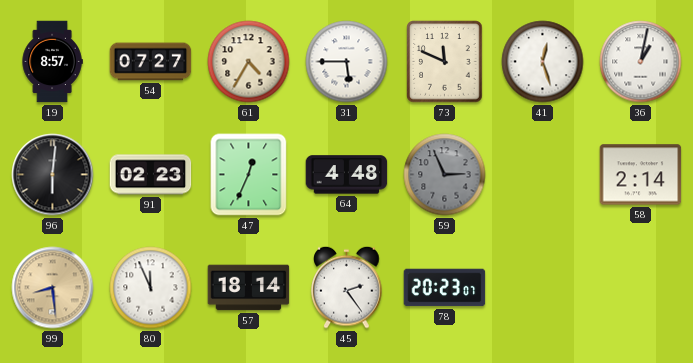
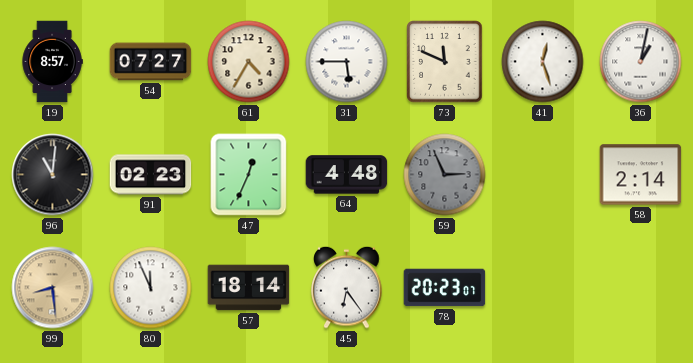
96: 6:01 -> 11:01 (53, 175)
45: 2:24 -> 6:24 (347, 287)
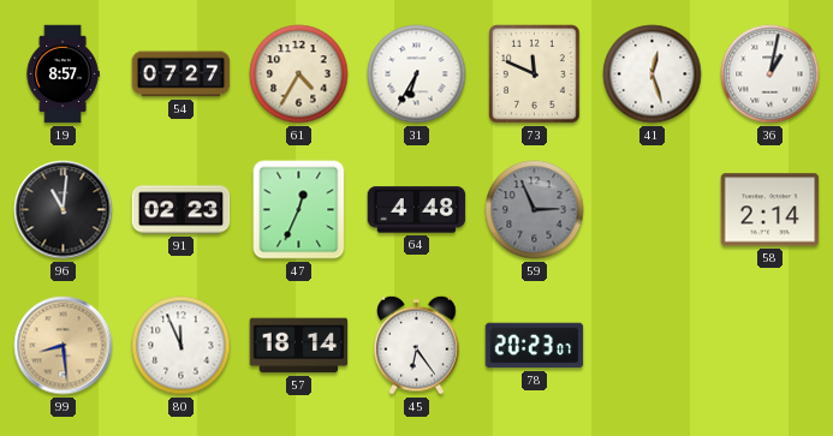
31: 5:45 -> 6:35 (417, 74)
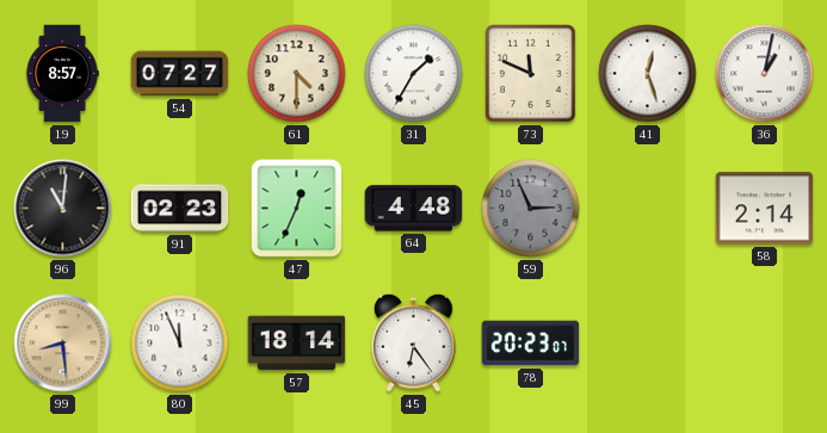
61: 4:35 -> 4:30 (297, 74)
31: 6:35 -> 1:35 (414, 74)
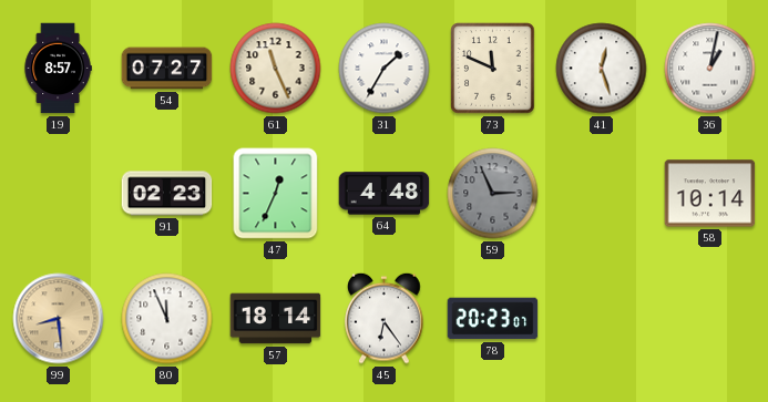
61: 4:30 -> 11:26 (276, 69)
96: 11:01 -> none (63, 209)
58: 2:14 -> 10:14 (710, 194)
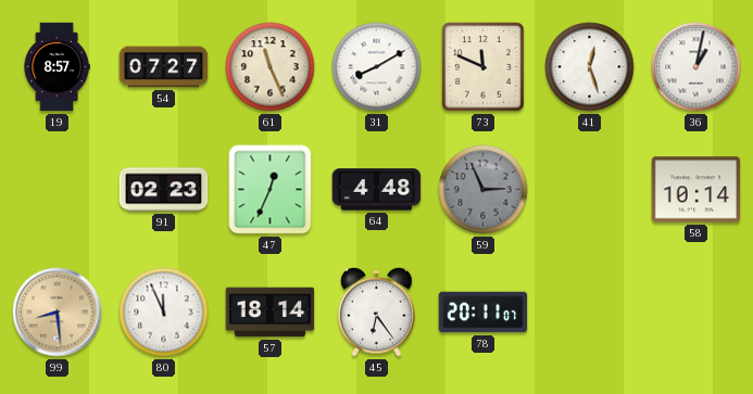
31: 1:35 -> 8:10 (377, 67)
78: 20:23 -> 20:11 (484, 313)
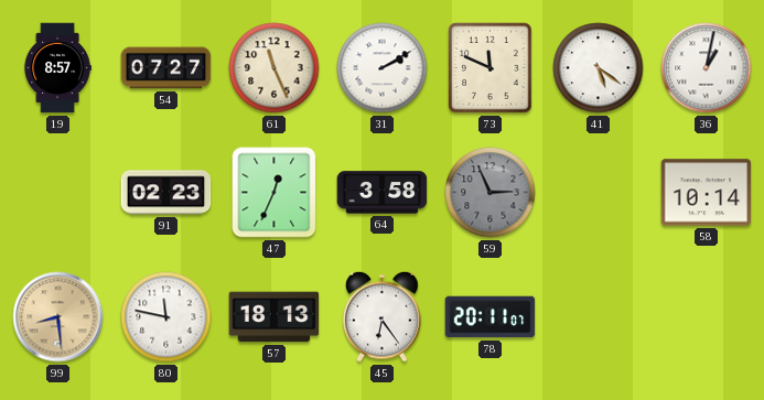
31: 8:10 -> 2:10 (383, 68)
41: 12:27 -> 5:21 (599, 68)
64: 4:48 -> 3:58 (383, 193)
80: 11:56 -> 11:47 (166, 317)
57: 18:14 -> 18:13 (275, 317)
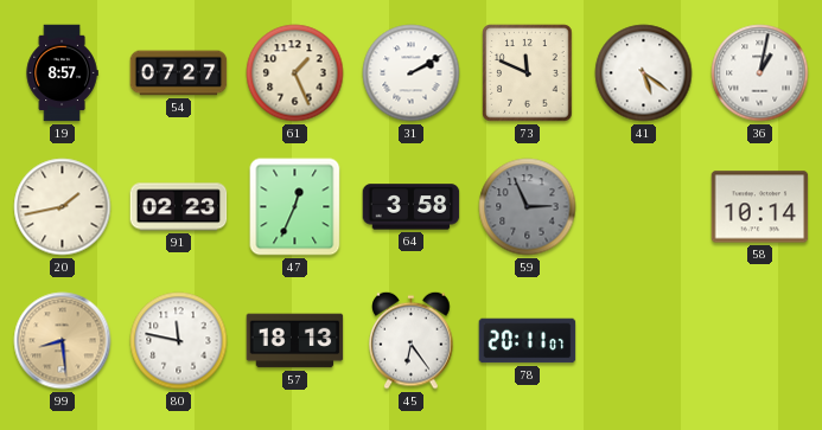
61: 11:26 -> 1:26 (295, 73)
20: none -> 1:43 (63, 207)
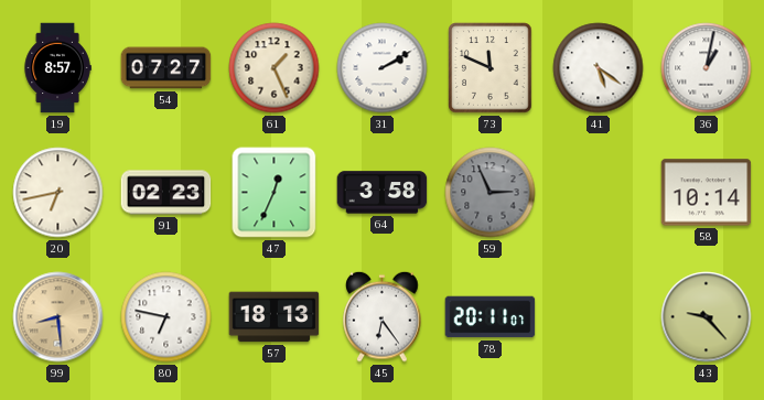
20: 1:43 -> 6:43 (58, 193)
80: 11:47 -> 6:47 (166, 317)
43: none -> 9:23 (707, 317)
